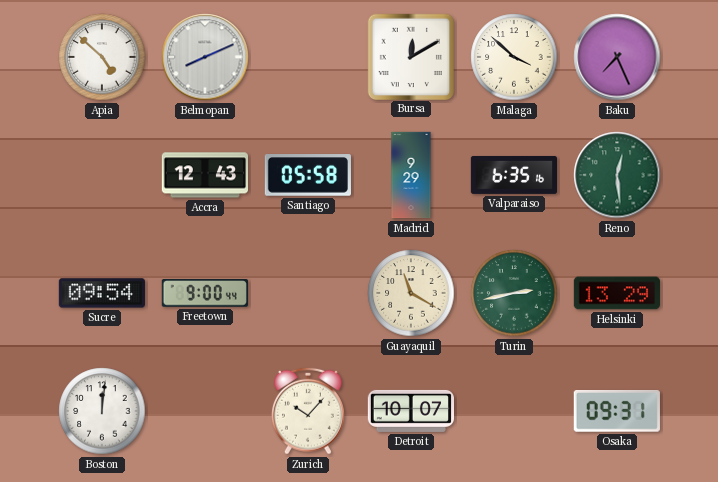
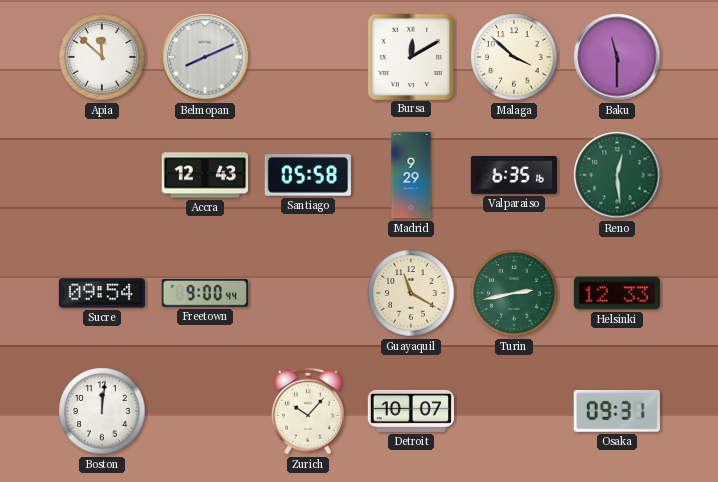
Apia: 4:52 -> 11:52 (102, 57)
Baku: 7:26 -> 11:30 (617, 57)
Helsinki: 13:29 -> 12:33 (616, 293)
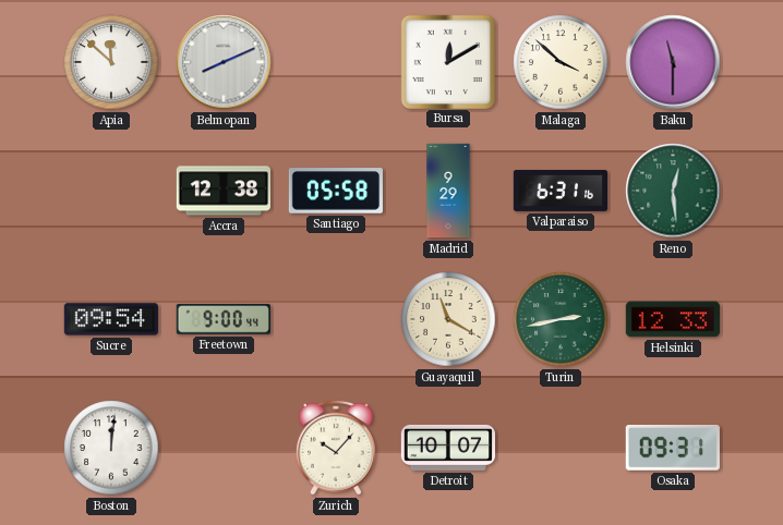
Accra: 12:43 -> 12:38 (222, 191)
Valparaiso: 6:35 -> 6:31 (559, 191)
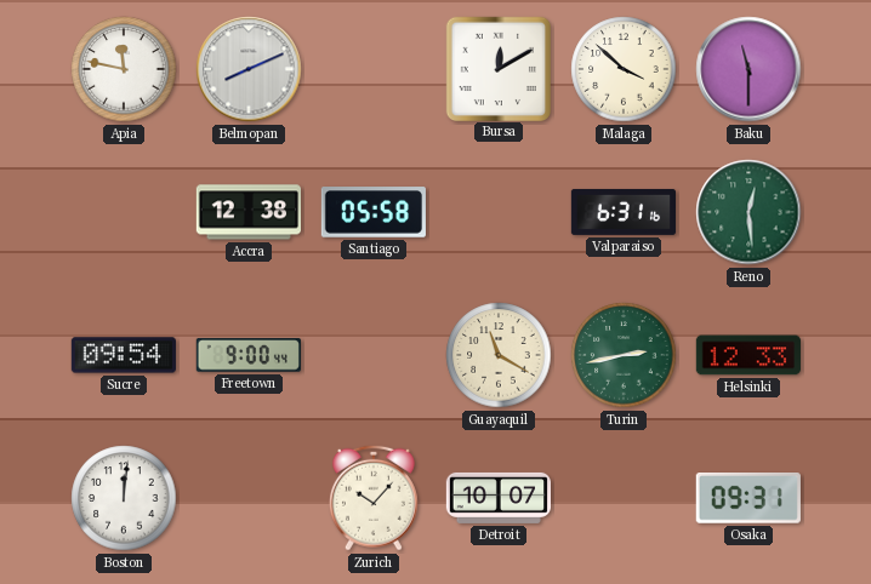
Apia: 11:52 -> 11:47 (124, 69)
Madrid: 9:29 -> none (448, 191)
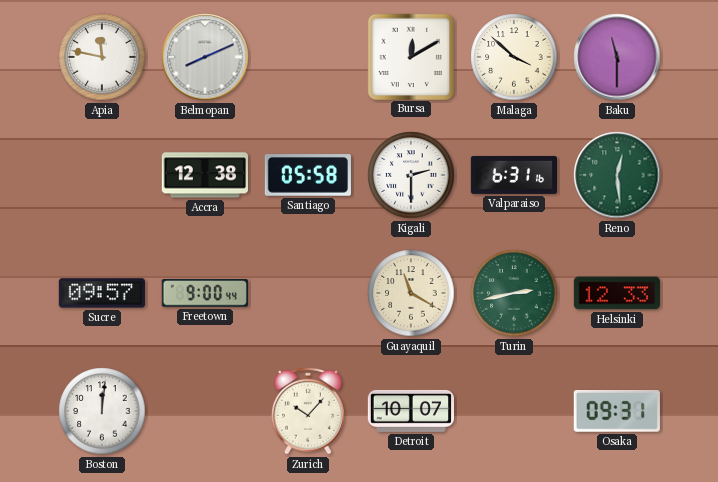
Kigali: none -> 2:30 (411, 175)
Sucre: 09:54 -> 09:57 (101, 293)
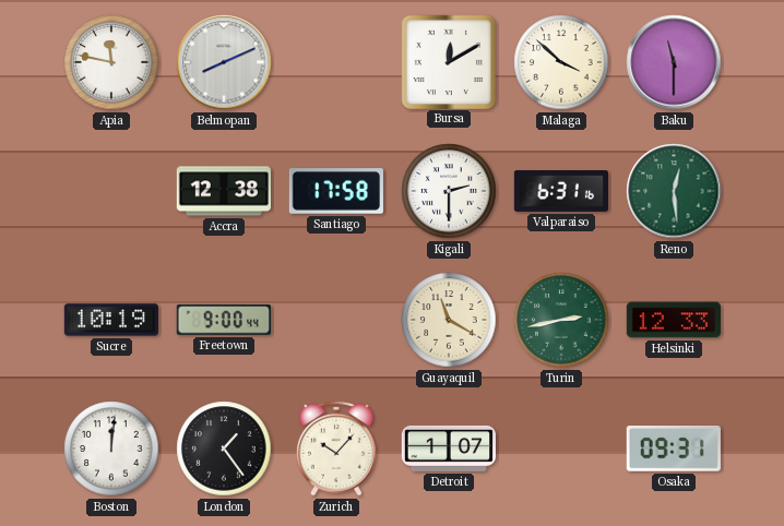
Santiago: 05:58 -> 17:58 (336, 191)
Sucre: 09:57 -> 10:19 (110, 320)
London: none -> 1:24 (224, 449)
Detroit: 10:07 -> 1:07 (448, 449)
